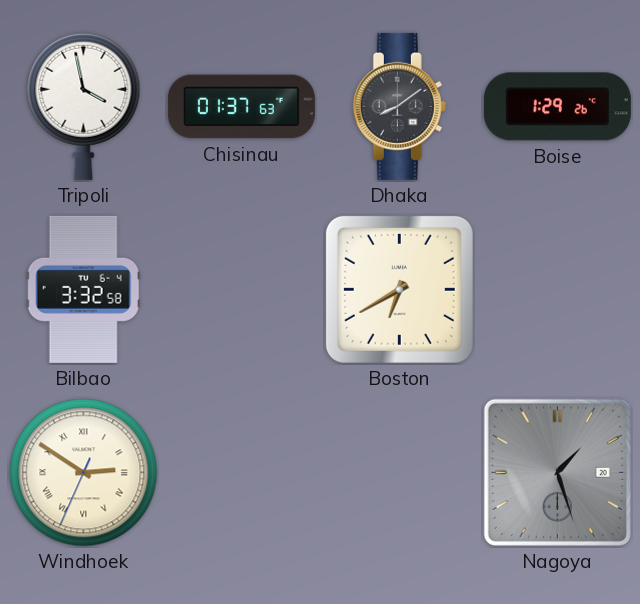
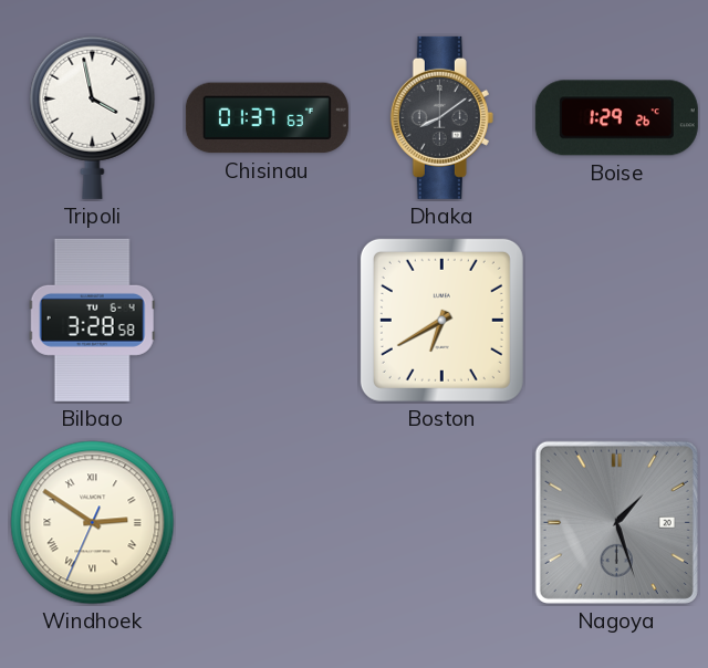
Bilbao: 3:32 -> 3:28 (92, 320)
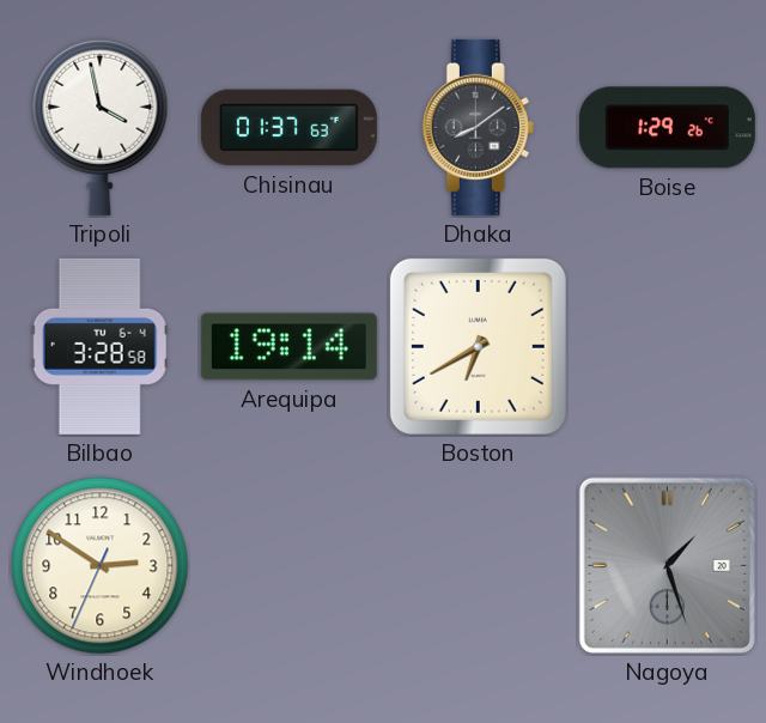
Arequipa: none -> 19:14 (288, 347)
Windhoek numerals: Roman -> Arabic (101, 566)
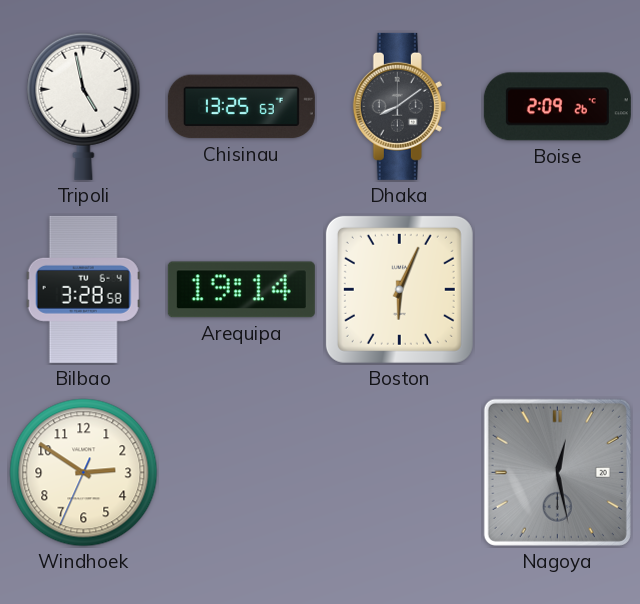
Tripoli: 3:58 -> 4:58 (84, 106)
Chisinau: 01:37 -> 13:25 (241, 107)
Boise: 1:29 -> 2:09 (557, 107)
Boston: 6:40 -> 6:04 (399, 289)
Nagoya: 1:27 -> 12:28 (557, 472)
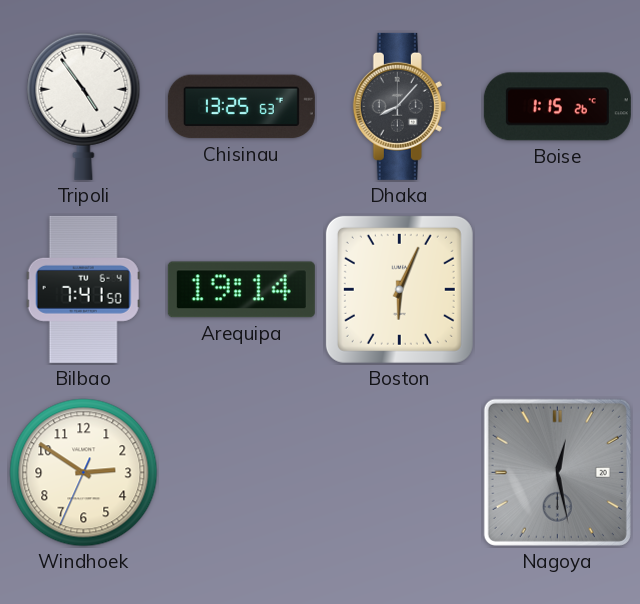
Tripoli: 4:58 -> 4:54 (84, 106)
Dhaka: 8:09 -> 8:07 (399, 106)
Boise: 2:09 -> 1:15 (557, 107)
Bilbao: 3:28 -> 7:41 (83, 289)
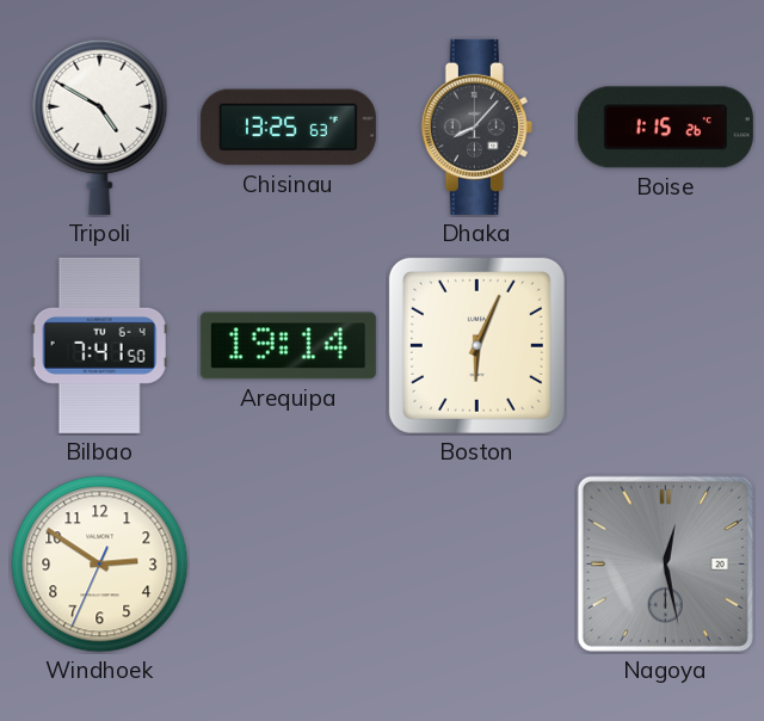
Tripoli: 4:54 -> 4:50 (100, 127)
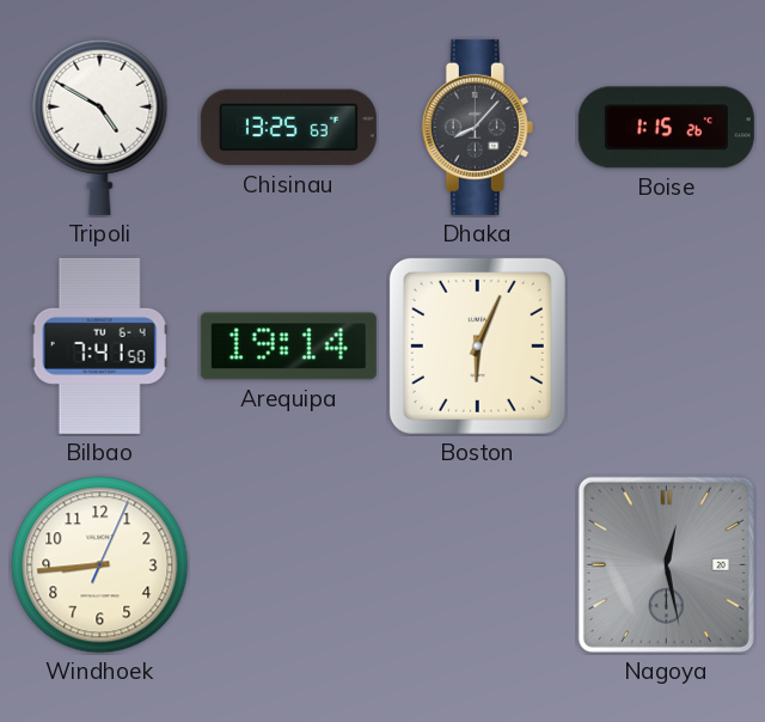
Windhoek: 2:50 -> 8:44 (100, 565)
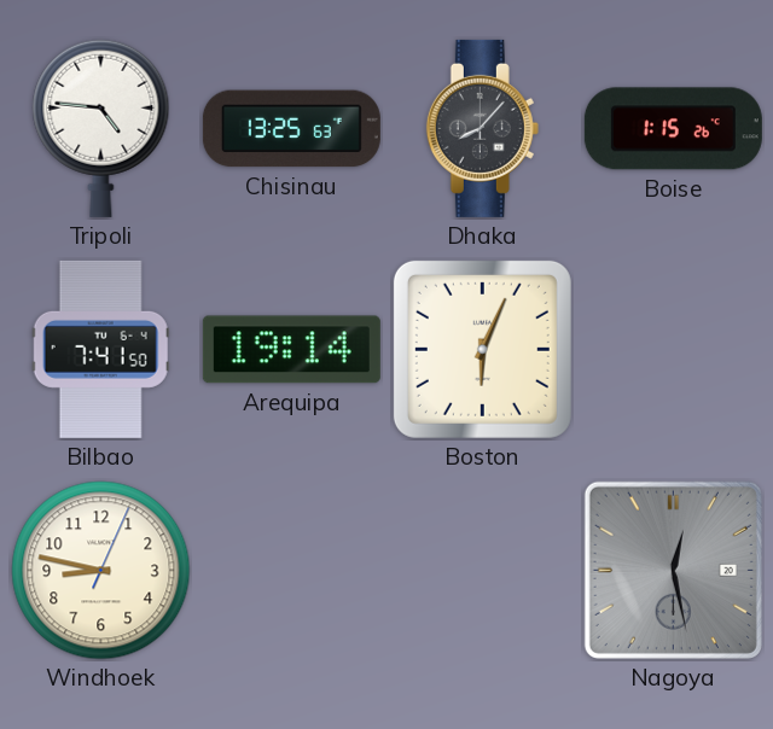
Tripoli: 4:50 -> 4:46 (101, 128)
Windhoek: 8:44 -> 8:47 (101, 571)
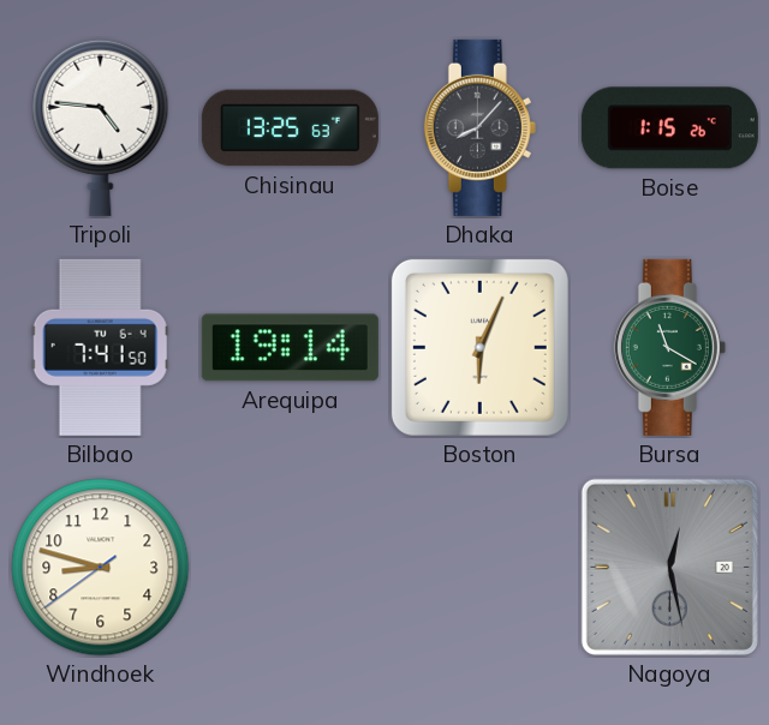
Bursa: none -> 11:20 (669, 347)
Windhoek: 8:47:04 -> 8:47:39 (101, 568)
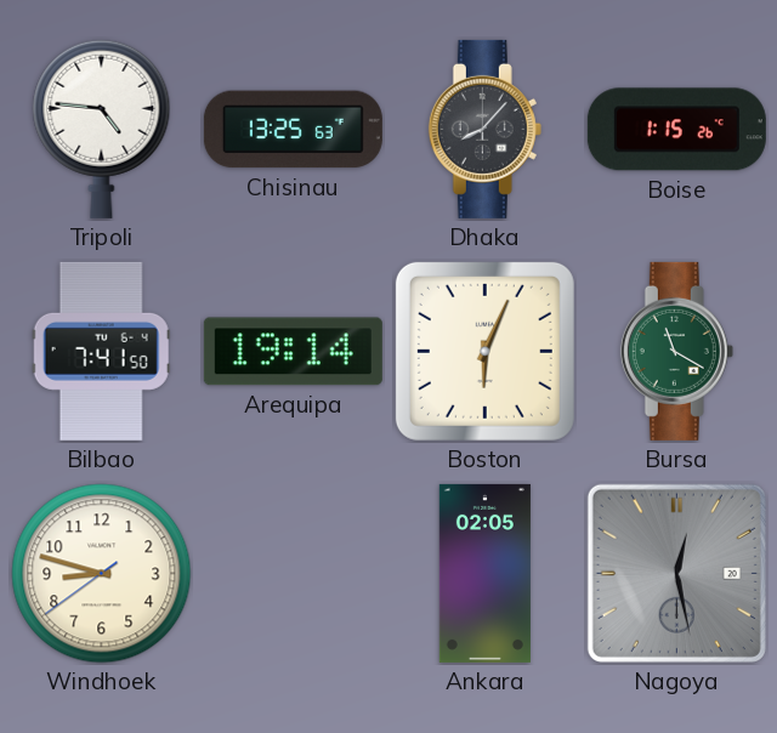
Ankara: none -> 02:05 (484, 573)
